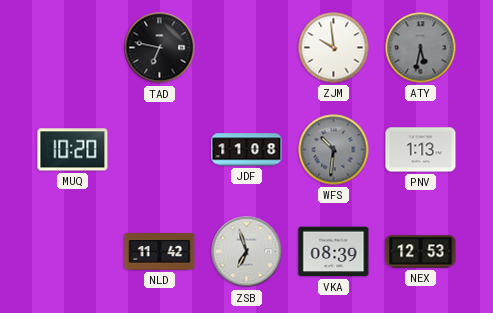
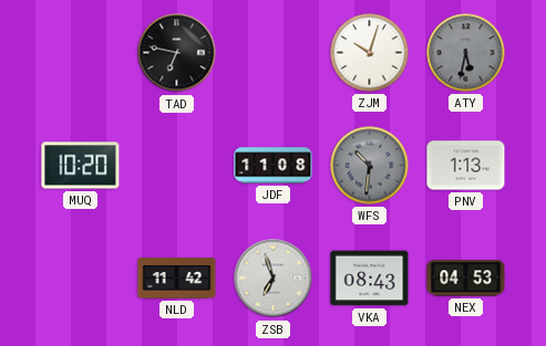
ZJM: 9:59 -> 10:03 (370, 53)
VKA: 08:39 -> 08:43 (370, 279)
NEX: 12:53 -> 04:53 (466, 279)
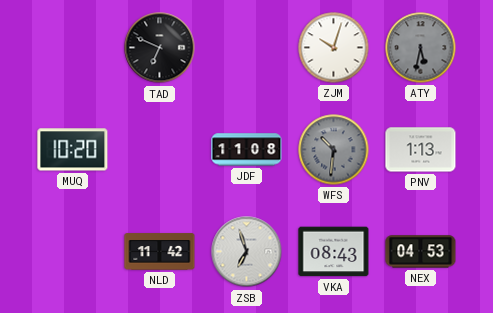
TAD: 6:47 -> 6:49 (160, 48)
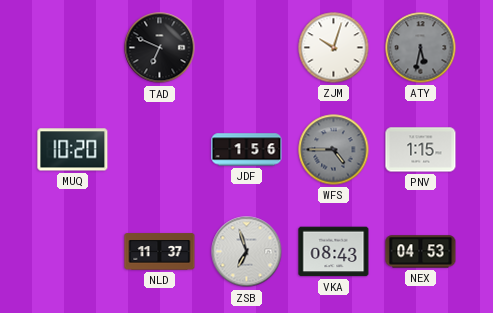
JDF: 11:08 -> 1:56 (247, 150)
WFS: 10:31 -> 4:45 (334, 150)
PNV: 1:13 -> 1:15 (421, 150)
NLD: 11:42 -> 11:37 (160, 252)
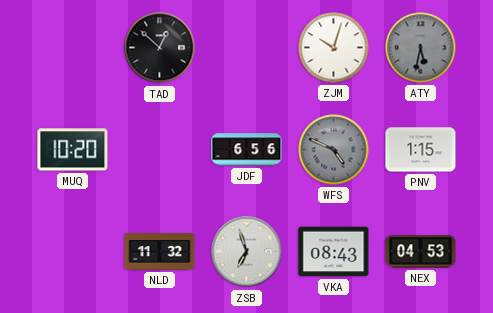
TAD: 6:49 -> 12:52 (160, 48)
JDF: 1:56 -> 6:56 (247, 150)
WFS: 4:45 -> 4:49 (334, 150)
NLD: 11:37 -> 11:32 (160, 252)
